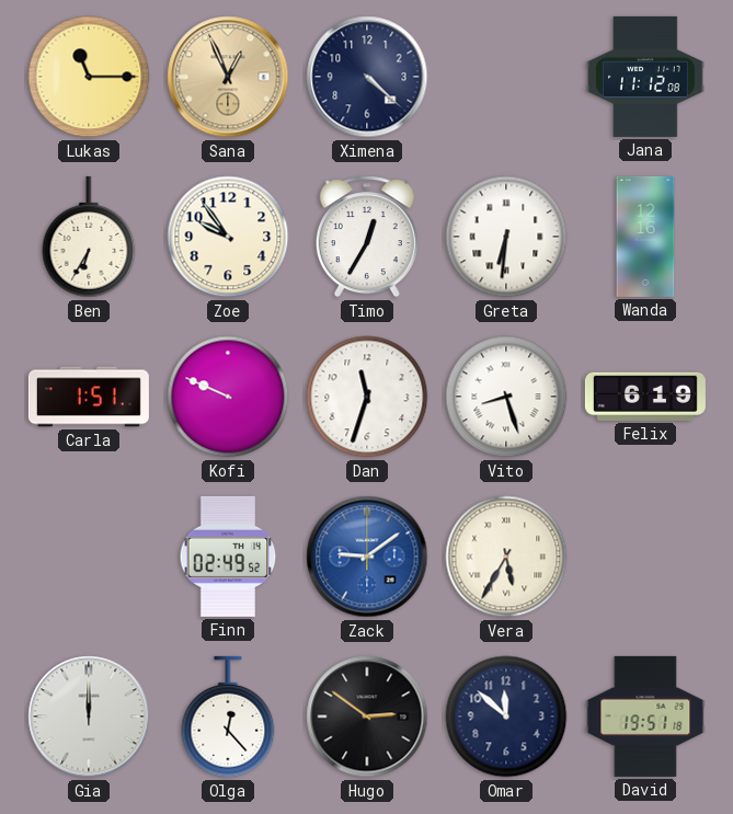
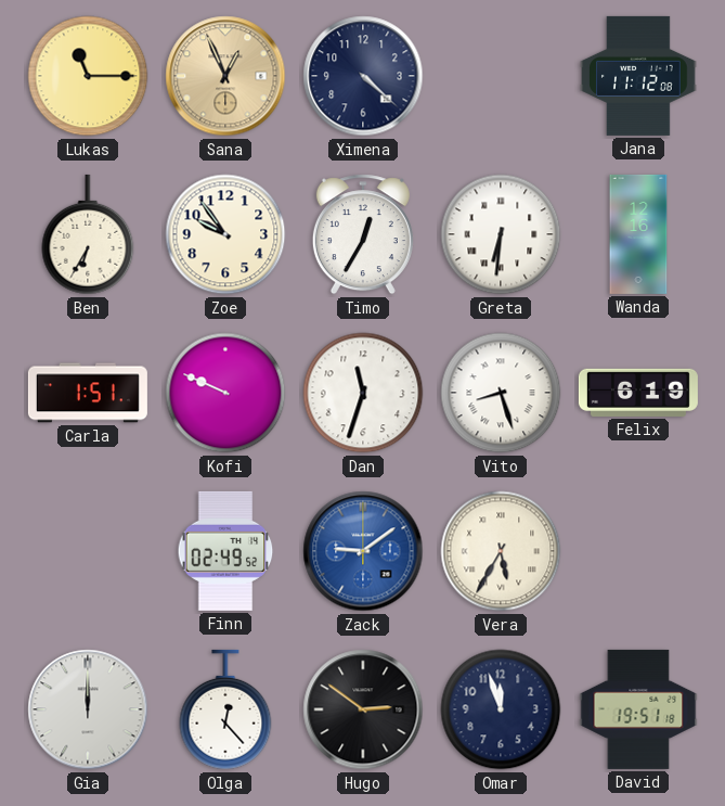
Omar: 11:52 -> 11:57 (501, 709)
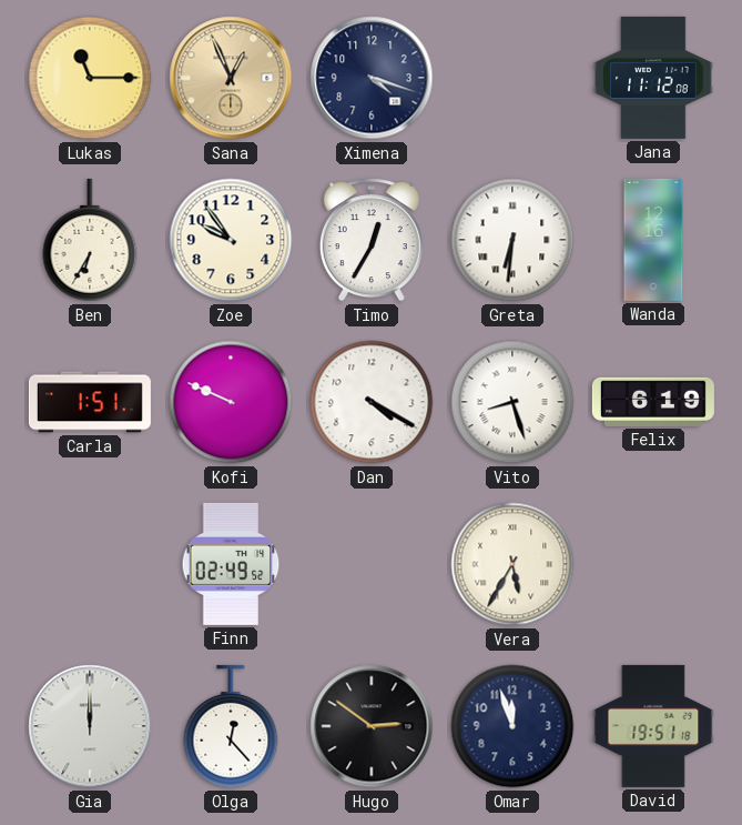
Ximena: 4:22 -> 4:18 (372, 78)
Dan: 11:33 -> 4:20 (372, 402)
Zack: 9:09 -> none (363, 551)
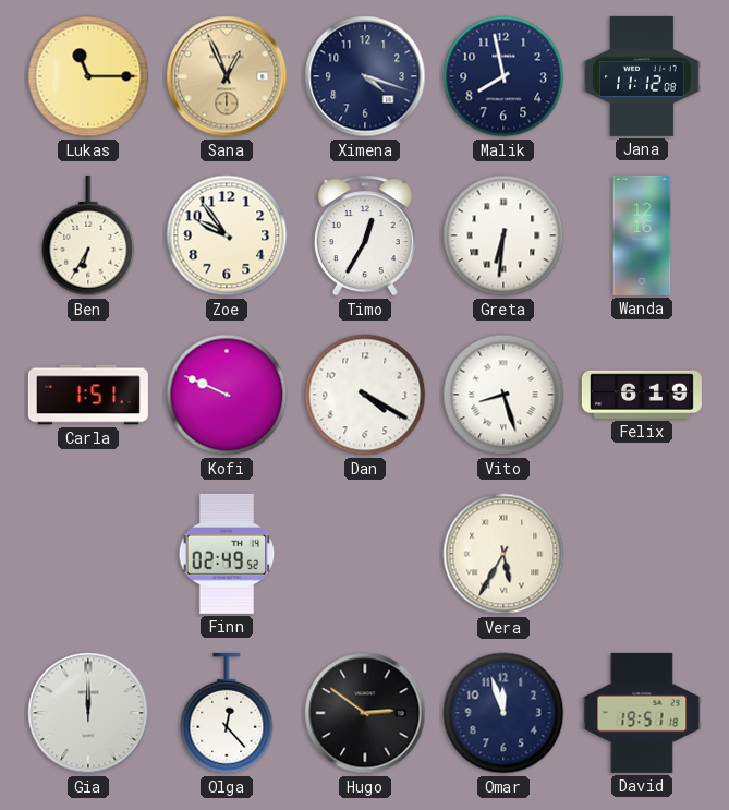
Malik: none -> 7:58 (503, 76)
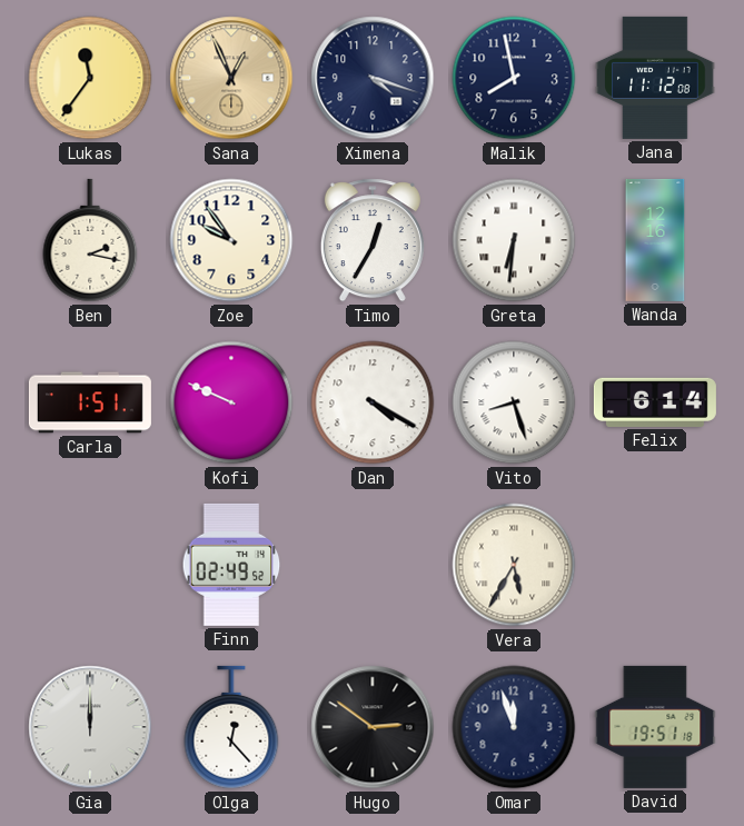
Lukas: 11:15 -> 11:36 (90, 78)
Ben: 6:35 -> 2:17 (90, 240)
Felix: 6:19 -> 6:14 (655, 402)
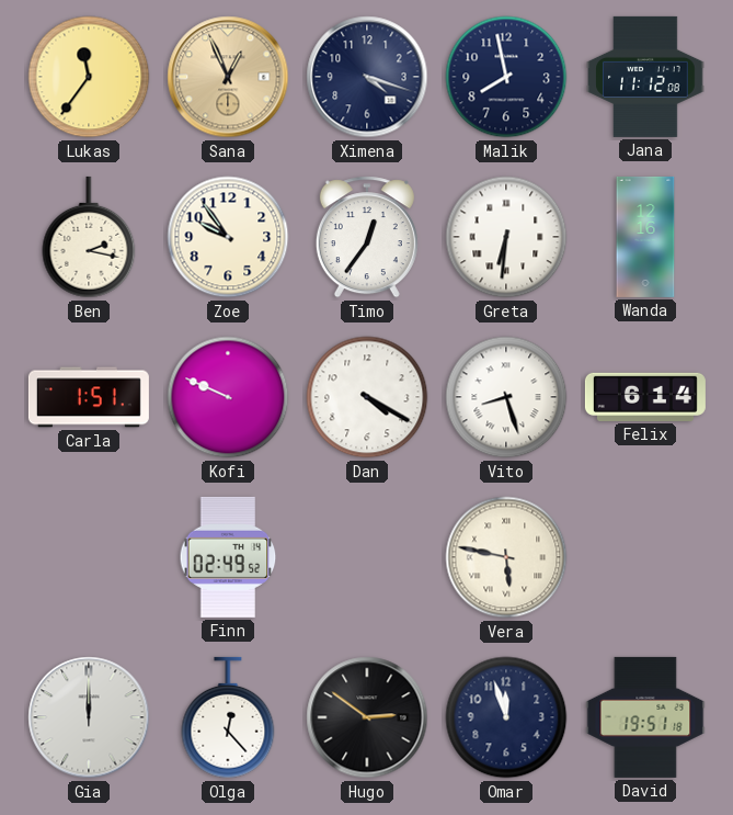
Timo: 12:35 -> 12:36 (367, 237)
Vera: 5:35 -> 5:47 (506, 557)
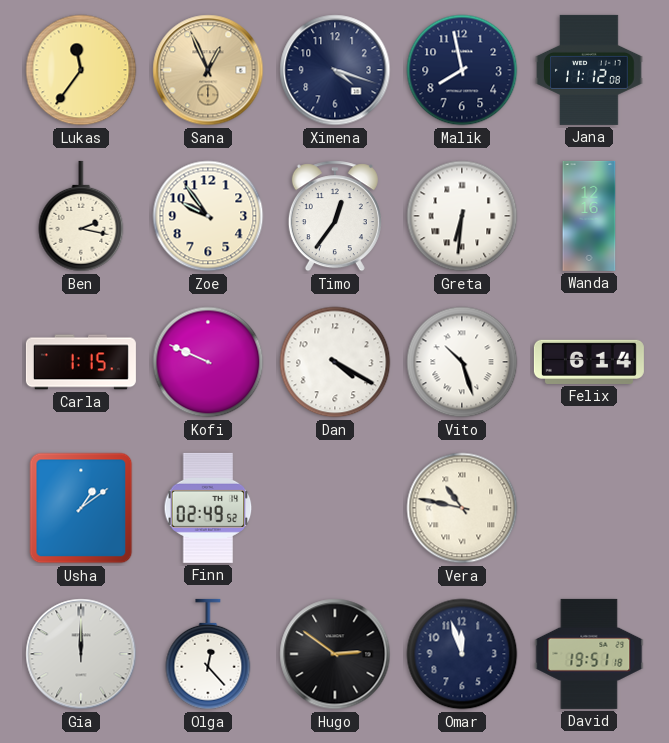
Carla: 1:51 -> 1:15 (81, 362)
Vito: 8:27 -> 10:27 (462, 362)
Usha: none -> 1:09 (81, 508)
Vera: 5:47 -> 10:47 (462, 508)
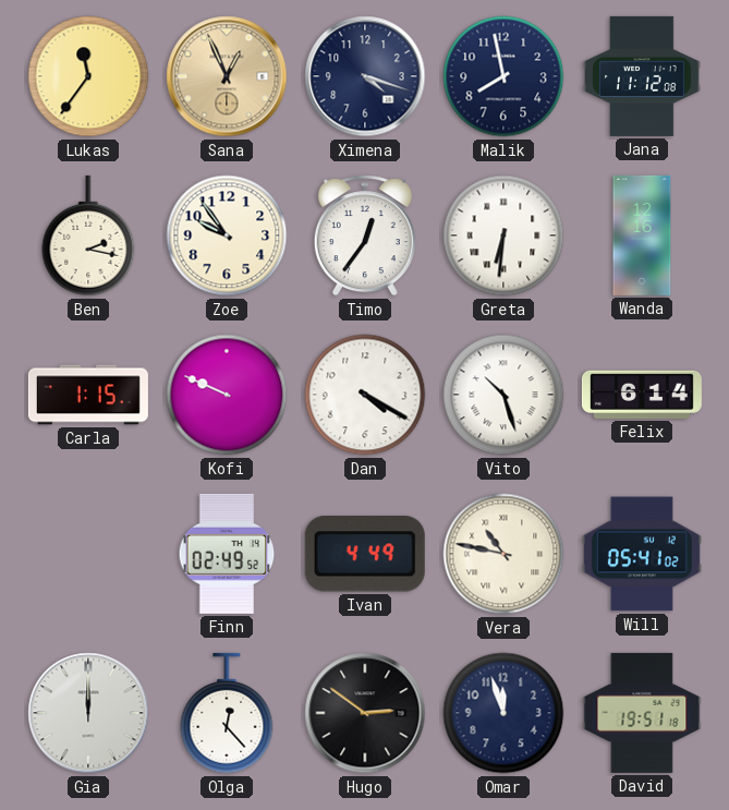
Usha: 1:09 -> none (81, 508)
Ivan: none -> 4:49 (365, 554)
Will: none -> 05:41 (642, 554)
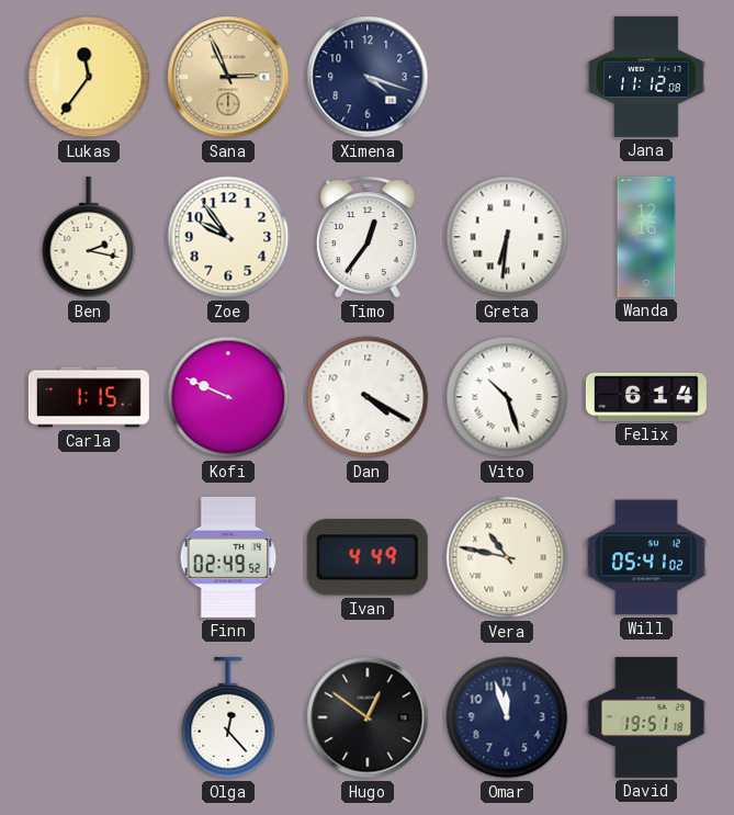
Sana: 12:56 -> 2:56 (228, 77)
Malik: 7:58 -> none (503, 76)
Gia: 12:00 -> none (88, 713)
Hugo: 2:51 -> 12:51 (368, 717)
